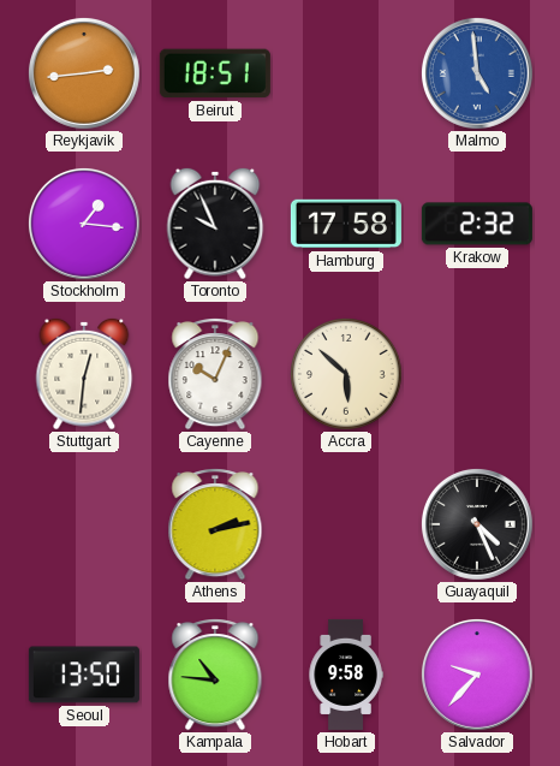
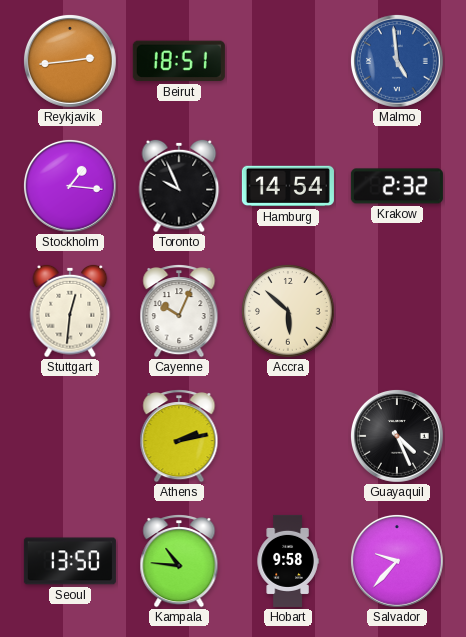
Hamburg: 17:58 -> 14:54 (288, 186)
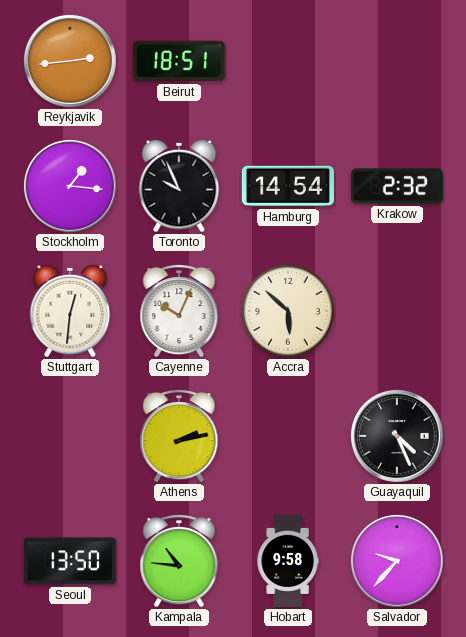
Malmo: 4:59 -> none (397, 61)
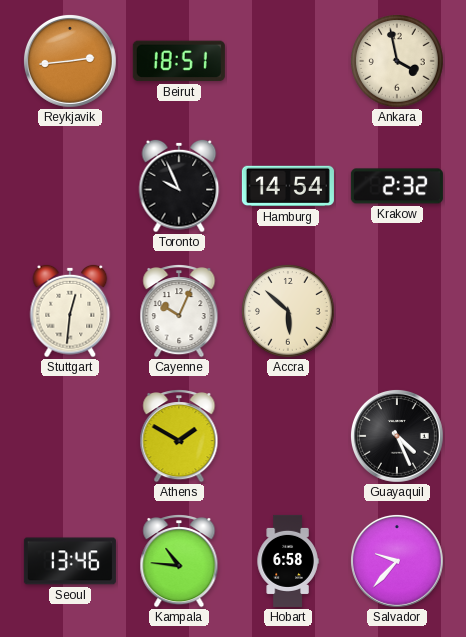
Ankara: none -> 3:58 (398, 62)
Stockholm: 1:16 -> none (70, 186)
Athens: 2:13 -> 1:50 (179, 437)
Seoul: 13:50 -> 13:46 (70, 561)
Hobart: 9:58 -> 6:58 (288, 561)
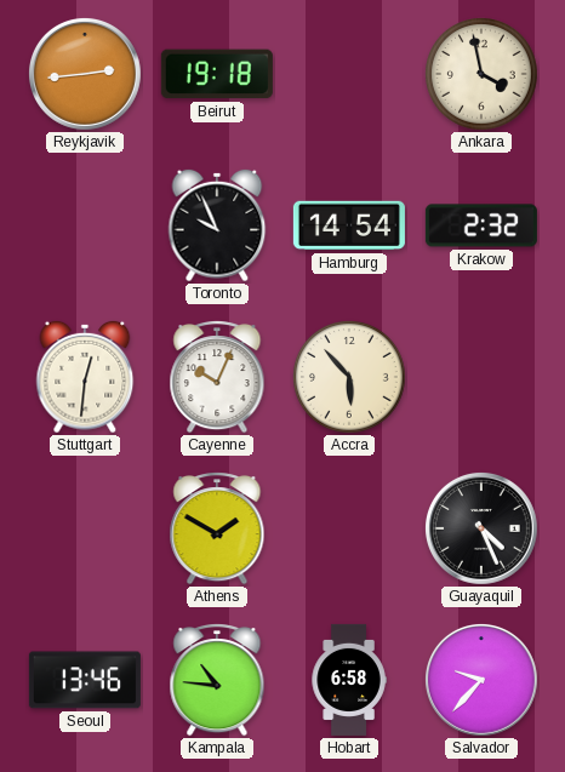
Beirut: 18:51 -> 19:18 (217, 74)
Accra: 5:52 -> 5:53 (350, 378)
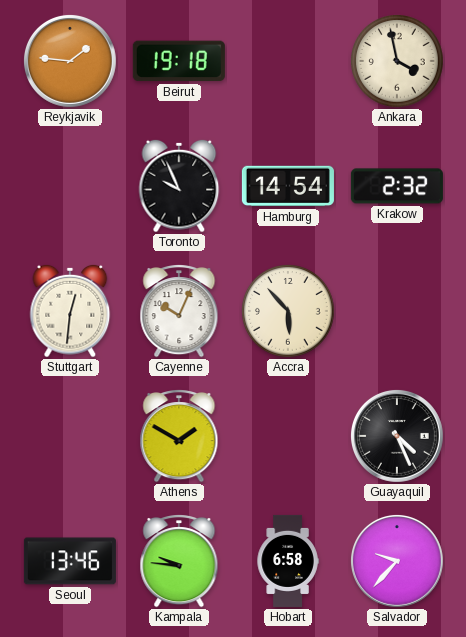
Reykjavik: 2:44 -> 1:46 (70, 61)
Kampala: 10:46 -> 9:46 (179, 562)
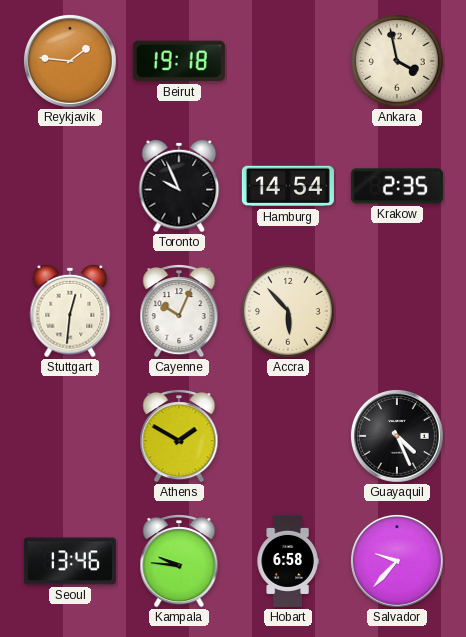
Krakow: 2:32 -> 2:35 (397, 186)
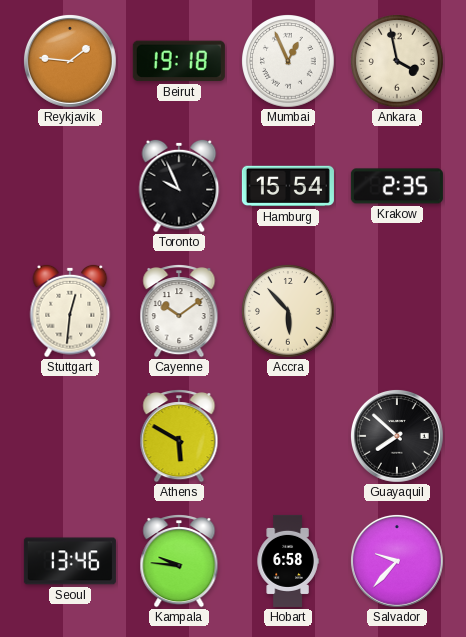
Mumbai: none -> 12:56 (289, 62)
Hamburg: 14:54 -> 15:54 (288, 186)
Cayenne: 10:04 -> 10:09 (179, 312)
Athens: 1:50 -> 5:50 (179, 437)
Guayaquil: 4:26 -> 7:52 (397, 436)
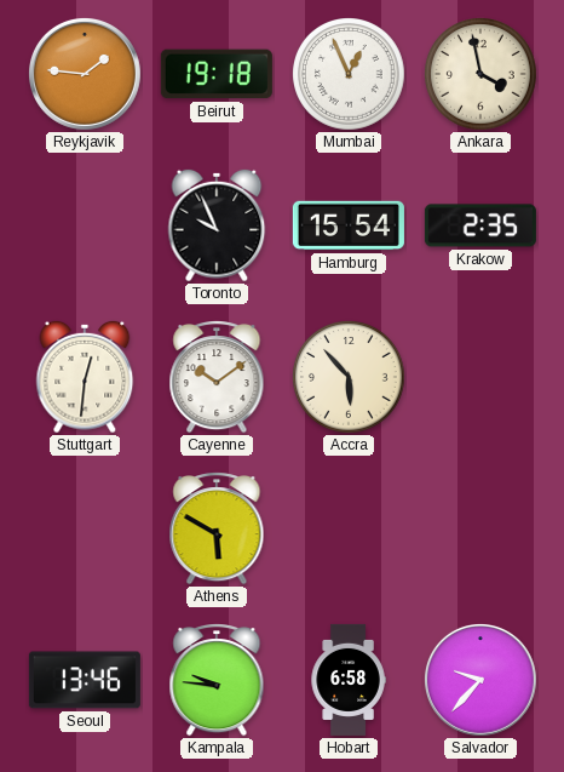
Guayaquil: 7:52 -> none (397, 436)
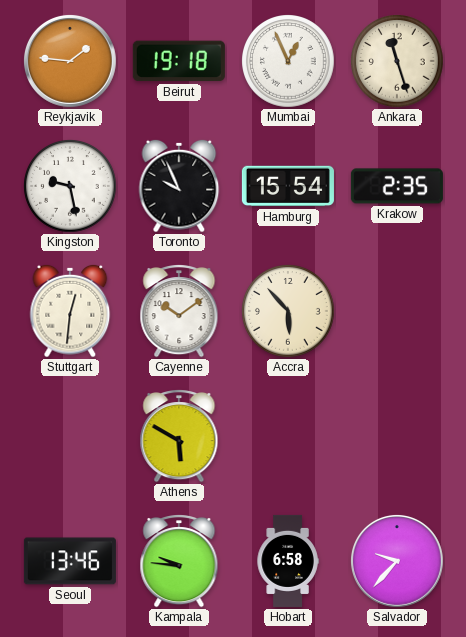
Ankara: 3:58 -> 11:27 (398, 62)
Kingston: none -> 9:28 (71, 187)
